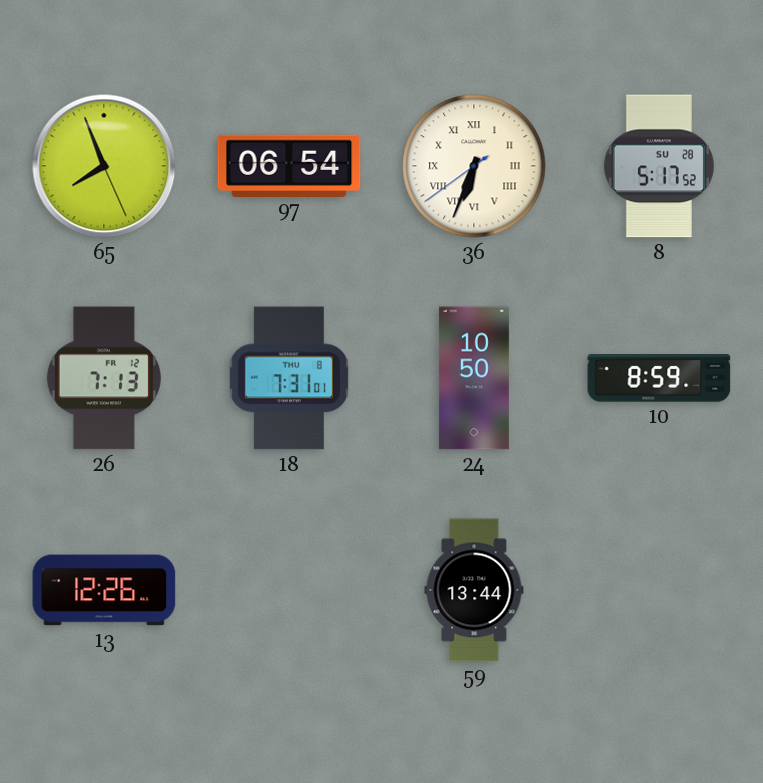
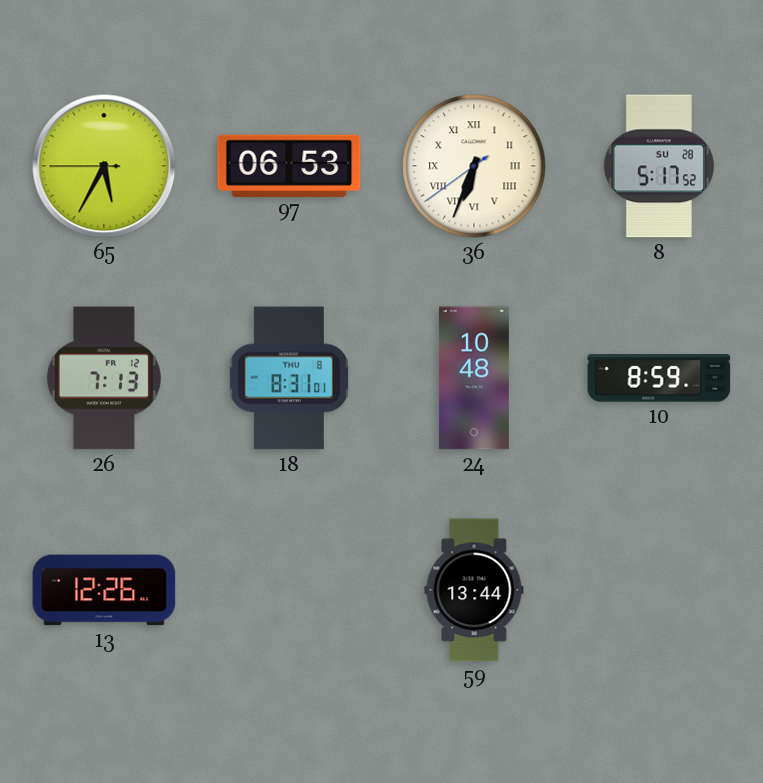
65: 7:56 -> 5:34 (104, 166)
97: 06:54 -> 06:53 (289, 165)
18: 7:31 -> 8:31 (289, 378)
24: 10:50 -> 10:48 (474, 378)
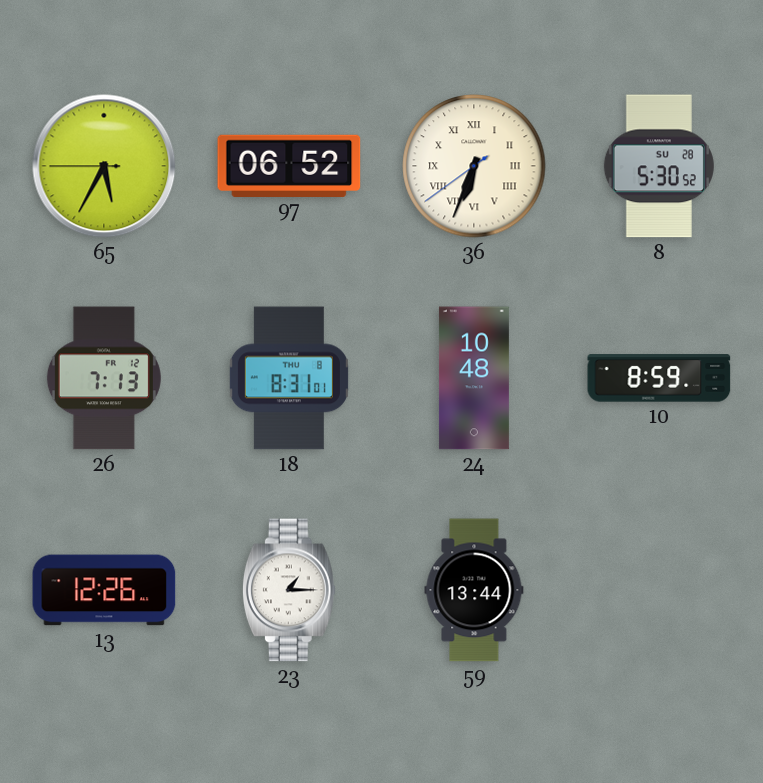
97: 06:53 -> 06:52 (289, 165)
8: 5:17 -> 5:30 (659, 166)
23: none -> 1:15 (289, 590)
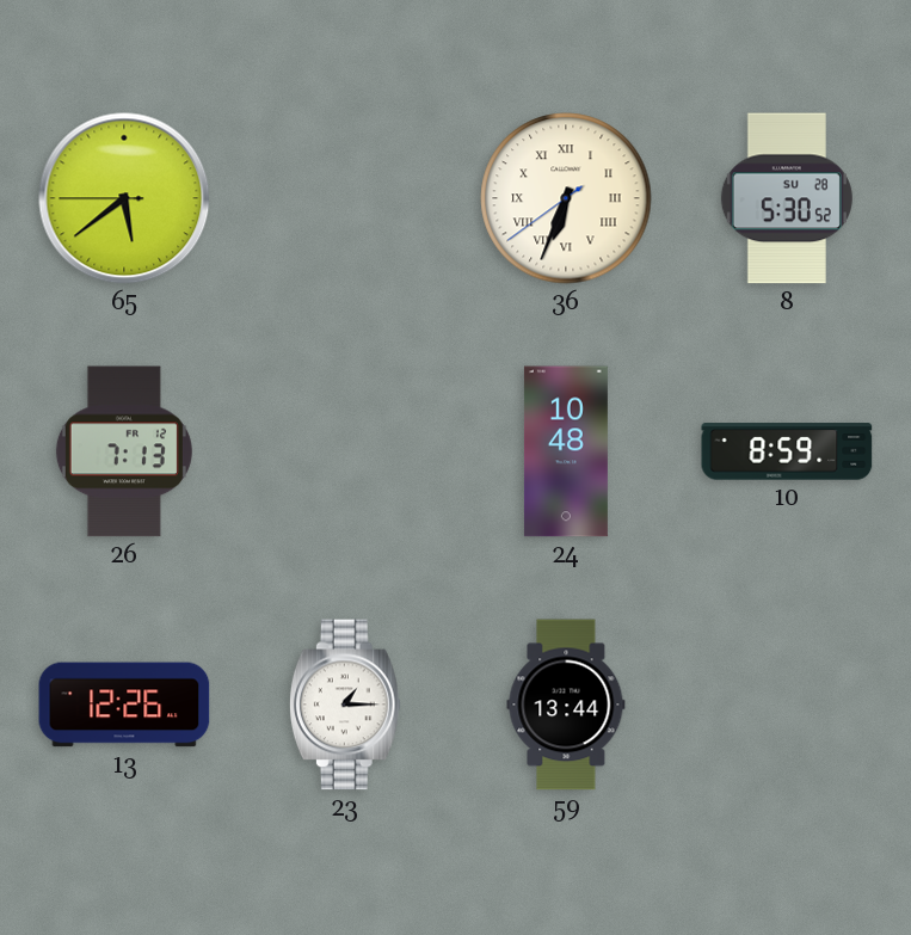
65: 5:34 -> 5:38 (124, 198)
97: 06:52 -> none (289, 165)
18: 8:31 -> none (289, 378)
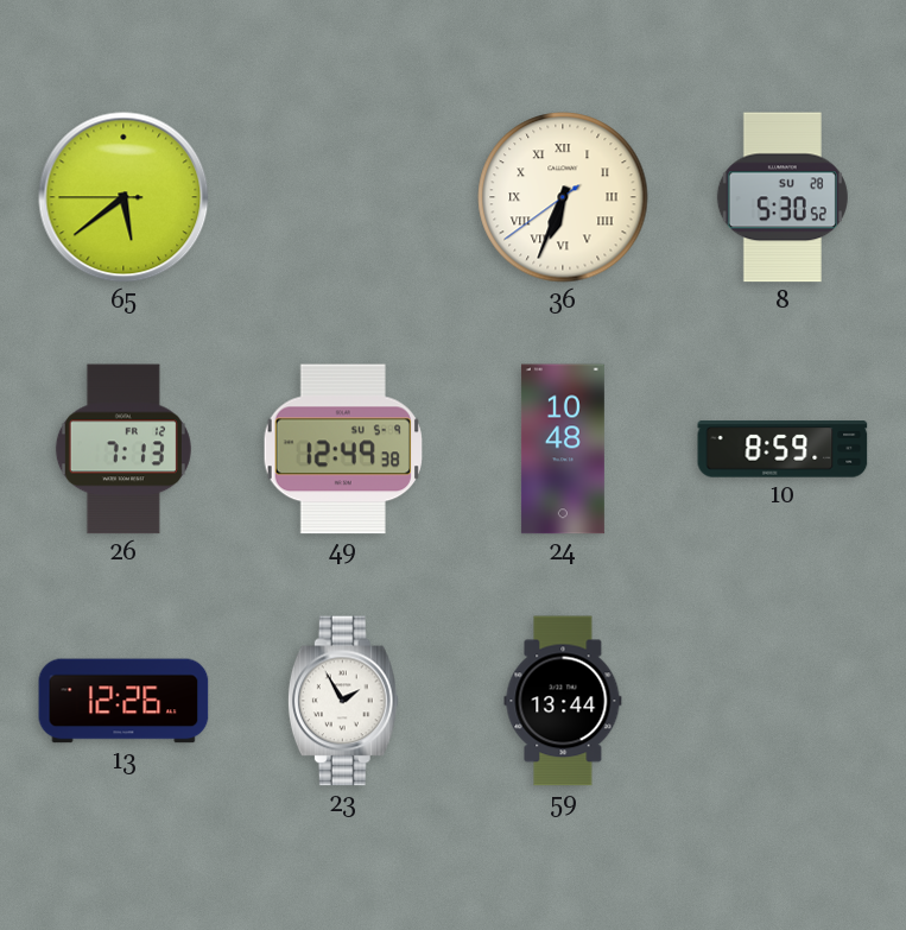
49: none -> 12:49 (343, 449)
23: 1:15 -> 1:55 (343, 701)
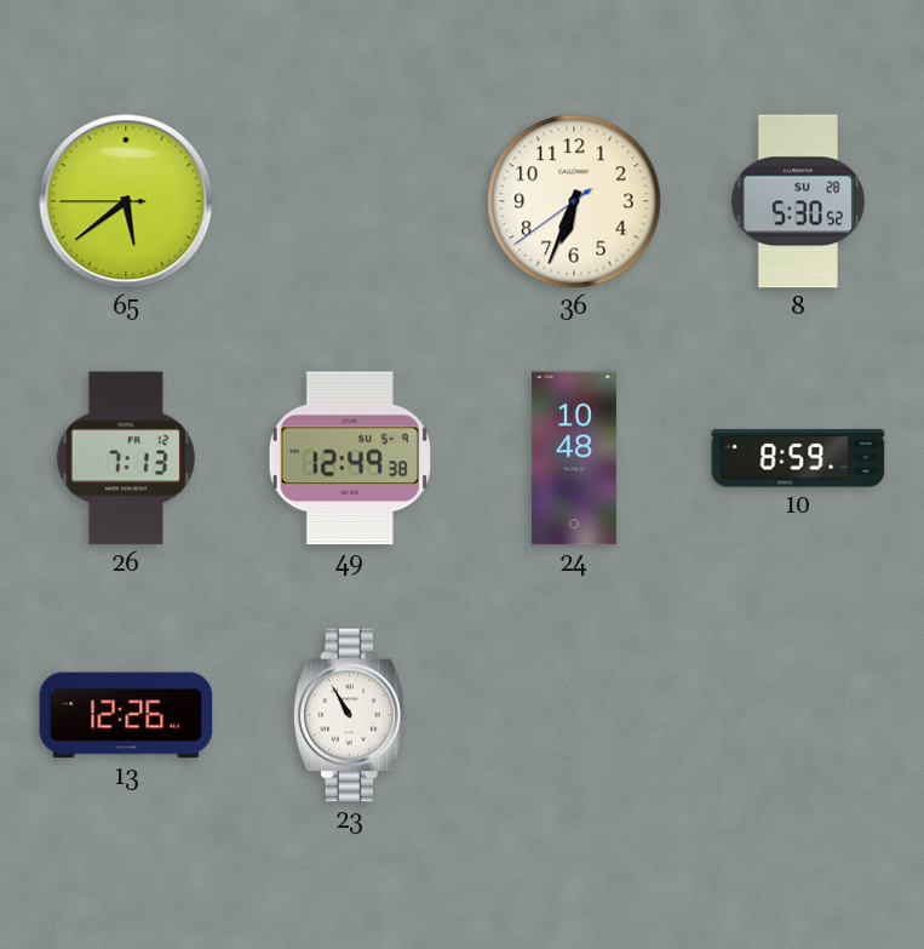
36 numerals: Roman -> Arabic (574, 201)
23: 1:55 -> 10:55 (350, 715)
59: 13:44 -> none (563, 701)
